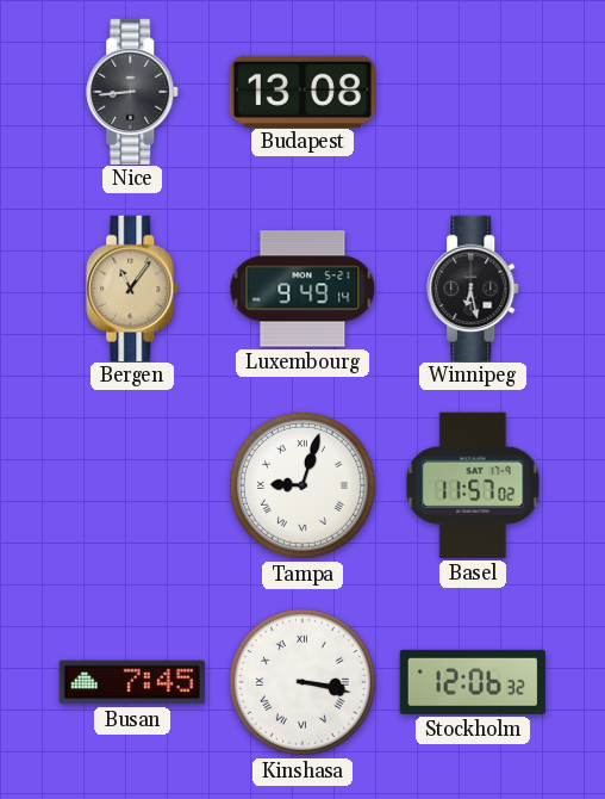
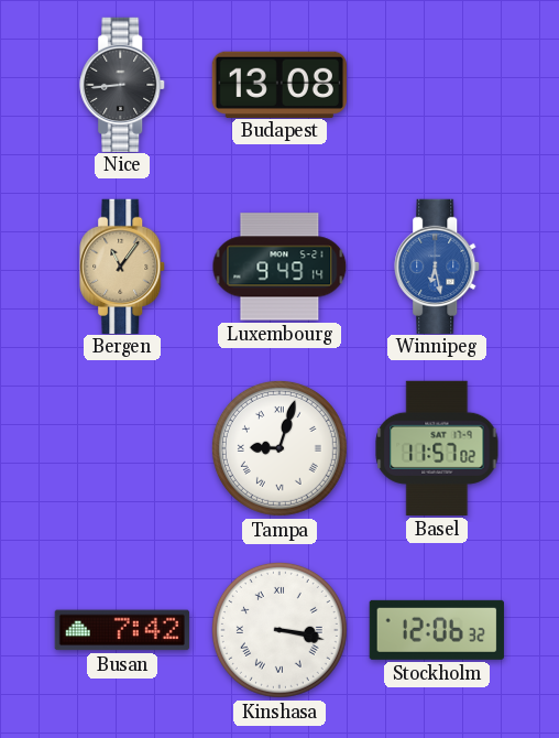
Winnipeg dial: black -> blue (438, 265)
Busan: 7:45 -> 7:42 (122, 630)
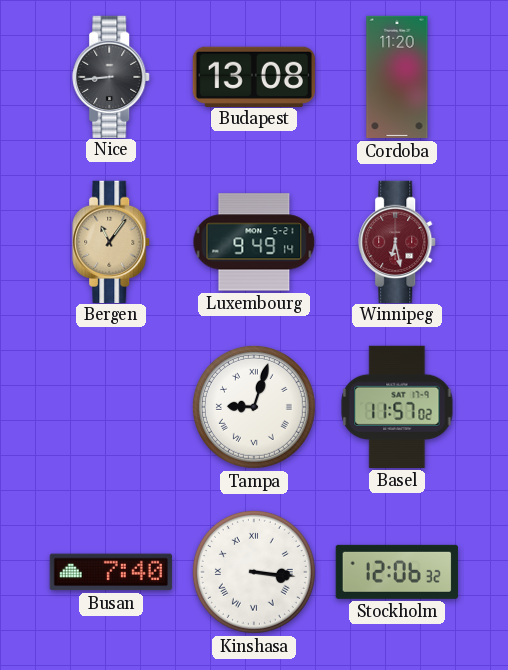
Cordoba: none -> 11:20 (397, 77)
Winnipeg dial: blue -> burgundy (398, 241)
Busan: 7:42 -> 7:40 (111, 572)
Kinshasa: 3:17 -> 3:16 (254, 572)
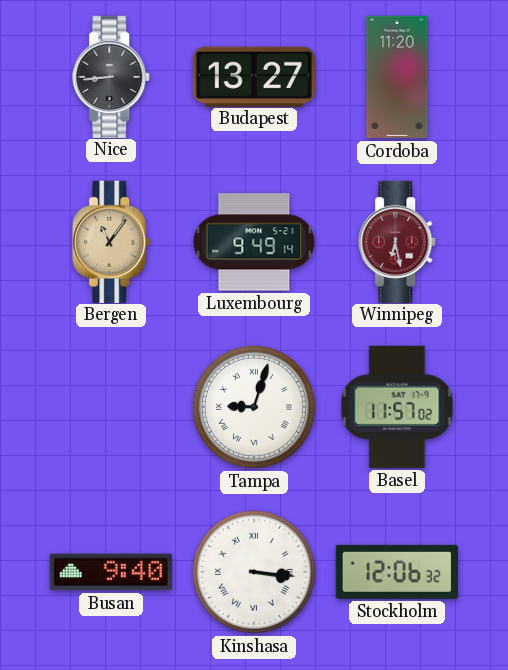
Budapest: 13:08 -> 13:27 (254, 76)
Busan: 7:40 -> 9:40 (111, 572)
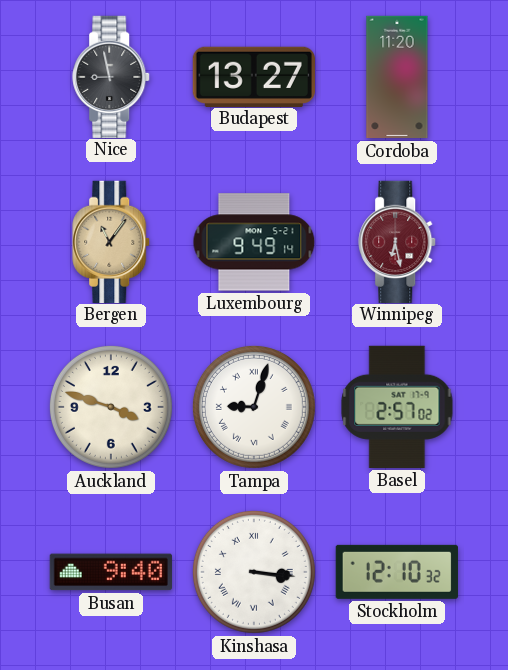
Nice: 8:44 -> 8:58 (112, 76)
Auckland: none -> 3:48 (111, 407)
Basel: 11:57 -> 2:57 (397, 407)
Stockholm: 12:06 -> 12:10 (397, 572)
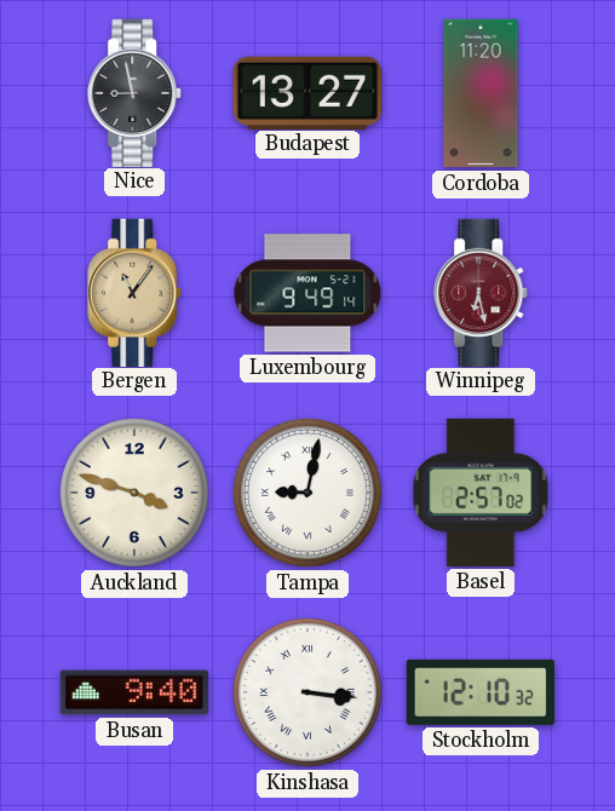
Tampa: 9:03 -> 9:02 (307, 493)
